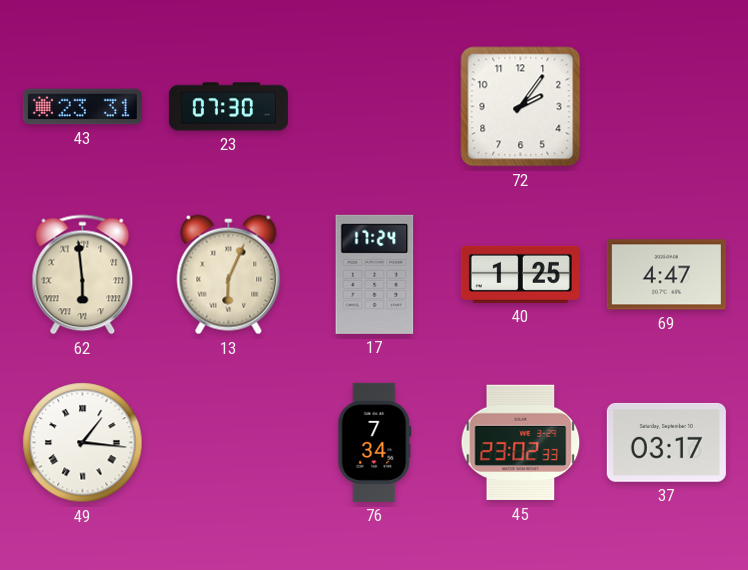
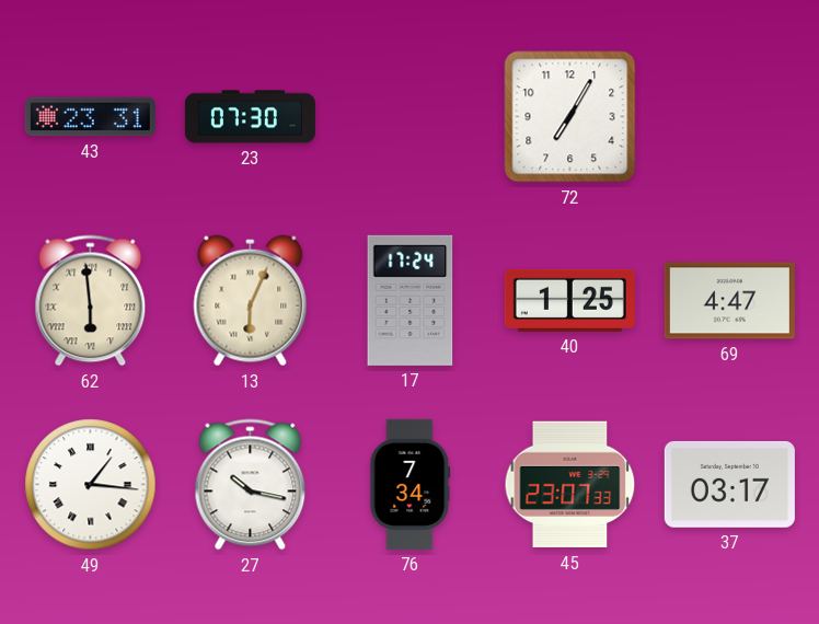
72: 2:06 -> 7:05 (570, 117)
27: none -> 10:17 (251, 485)
45: 23:02 -> 23:07 (570, 485)
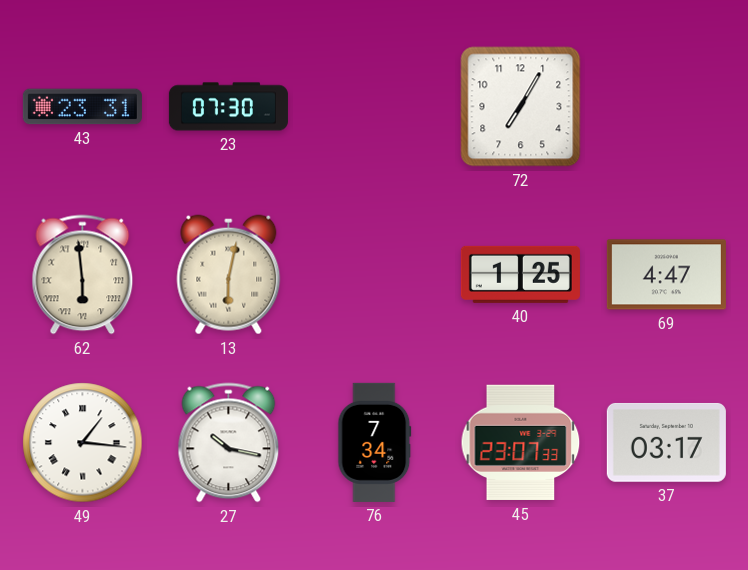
13: 6:04 -> 6:02 (229, 275)
17: 17:24 -> none (411, 300)
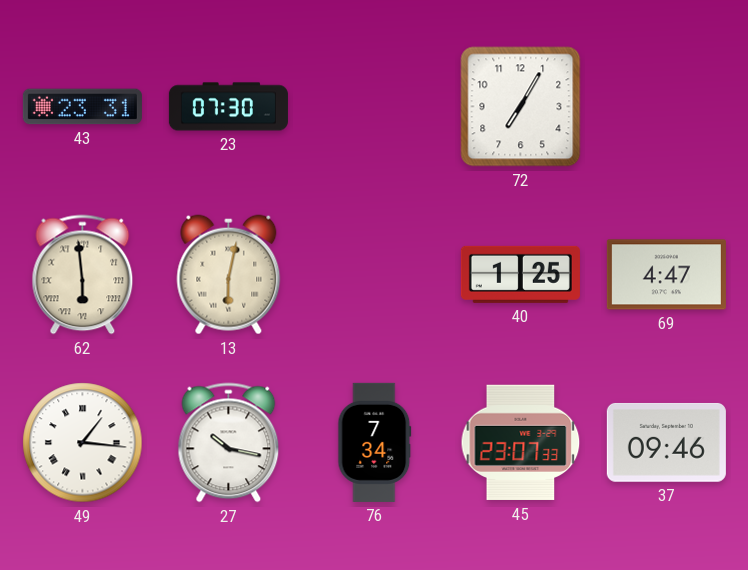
37: 03:17 -> 09:46 (666, 442)
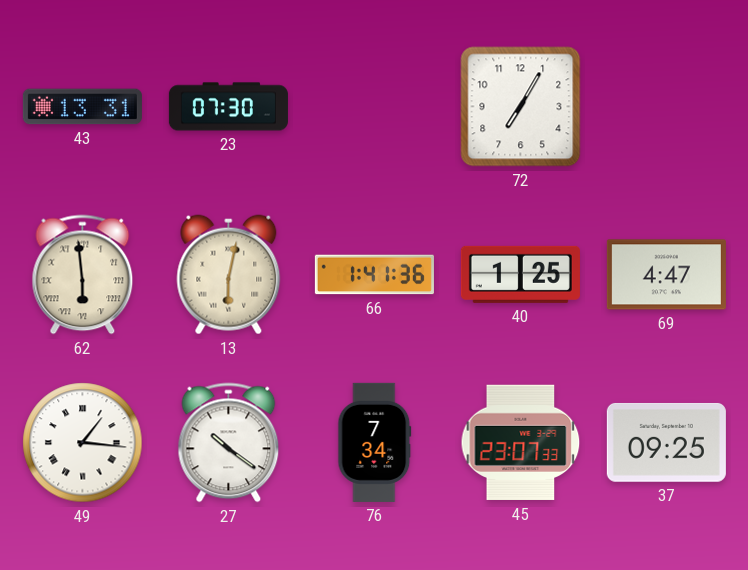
43: 23:31 -> 13:31 (82, 107)
66: none -> 1:41 (374, 275)
27: 10:17 -> 10:21 (229, 443)
37: 09:46 -> 09:25 (666, 442)
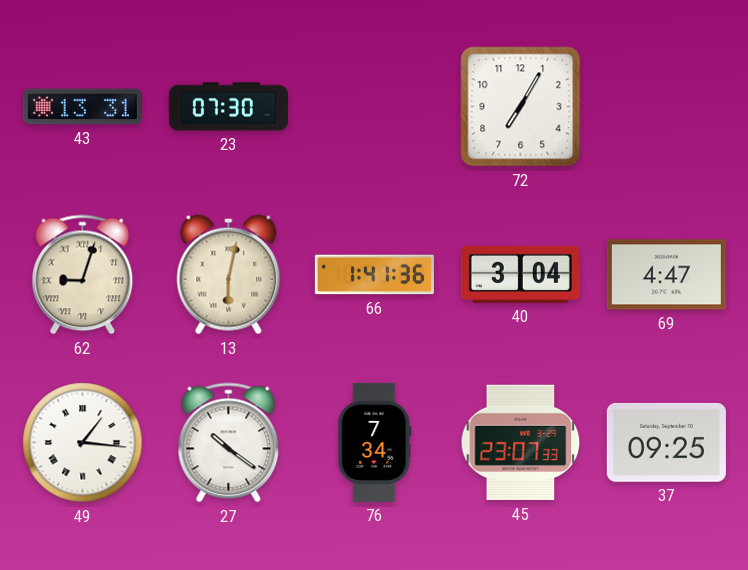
62: 5:59 -> 9:03 (83, 275)
40: 1:25 -> 3:04 (520, 274)
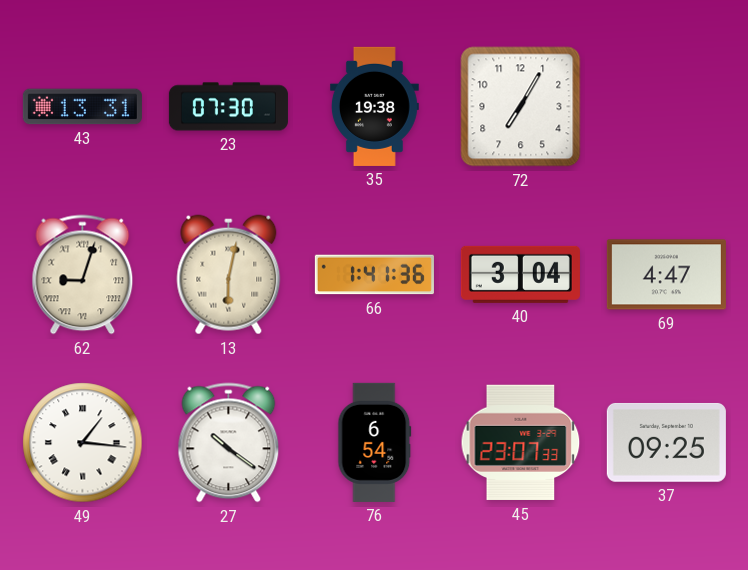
35: none -> 19:38 (374, 106)
76: 7:34 -> 6:54 (375, 442)
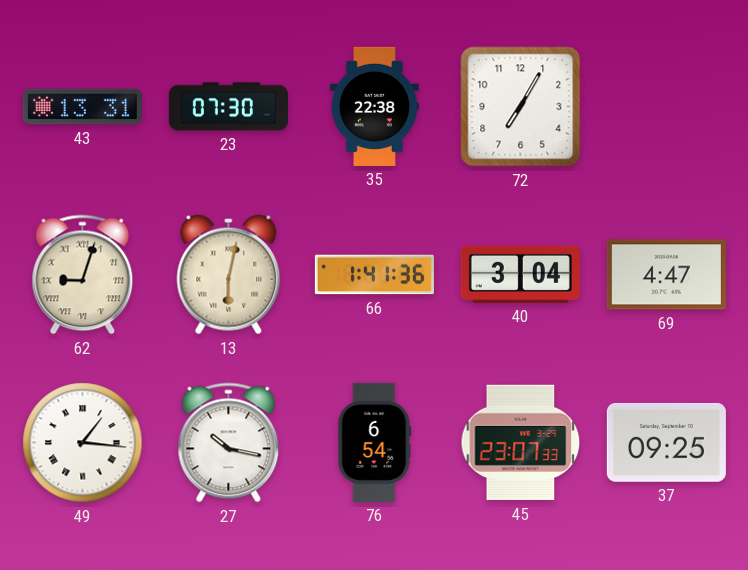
35: 19:38 -> 22:38 (374, 106)
27: 10:21 -> 10:17 (229, 443)
